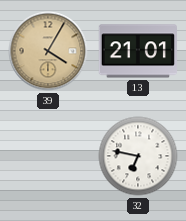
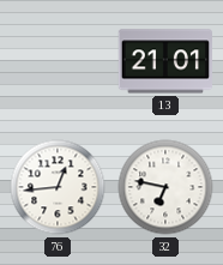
39: 4:05 -> none (48, 51)
76: none -> 12:44 (58, 187)
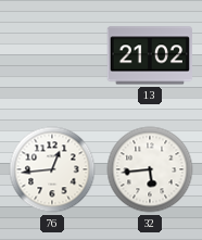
13: 21:01 -> 21:02 (149, 55)
32: 6:47 -> 5:44 (150, 169)
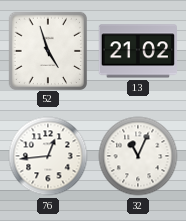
52: none -> 4:57 (47, 50)
32: 5:44 -> 11:04 (138, 156)
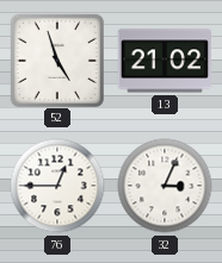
76: 12:44 -> 12:45 (57, 186)
32: 11:04 -> 3:04 (165, 186)
